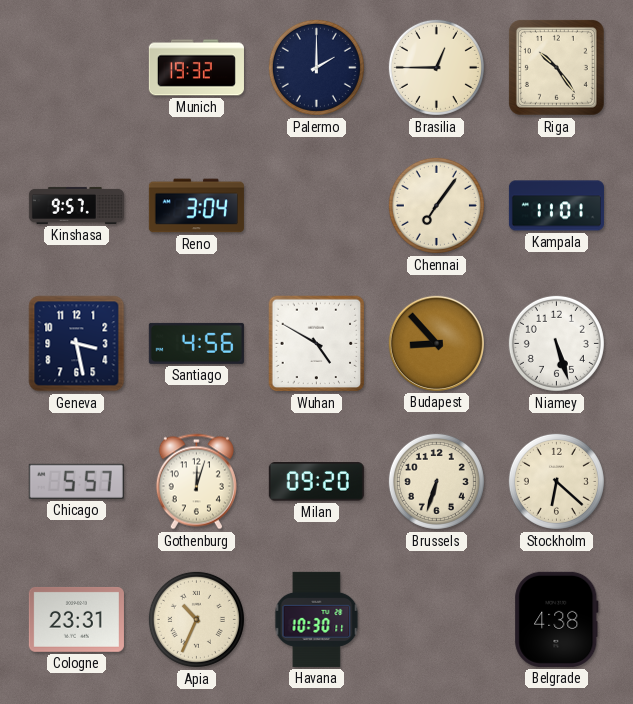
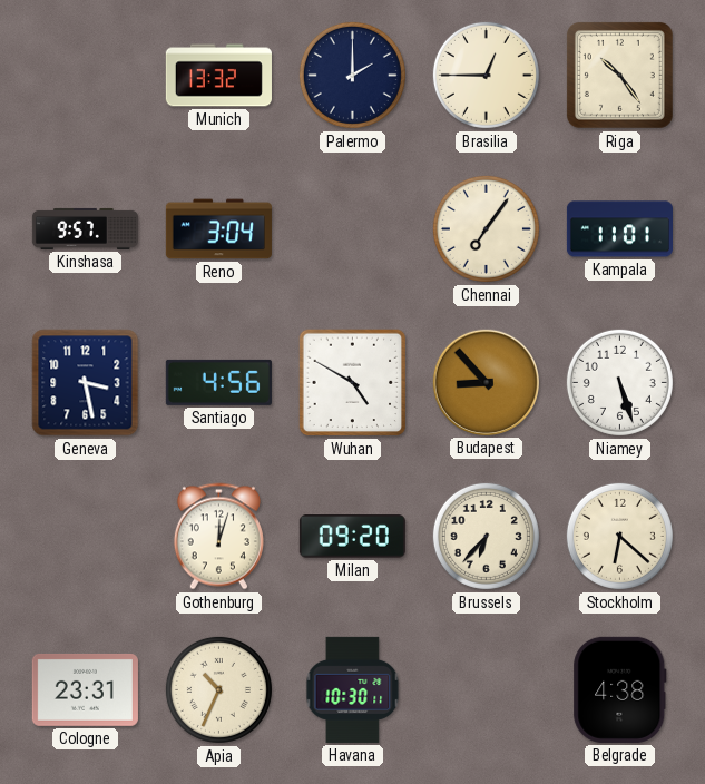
Munich: 19:32 -> 13:32 (218, 76)
Chicago: 5:57 -> none (76, 481)
Brussels: 6:33 -> 6:37 (486, 536)
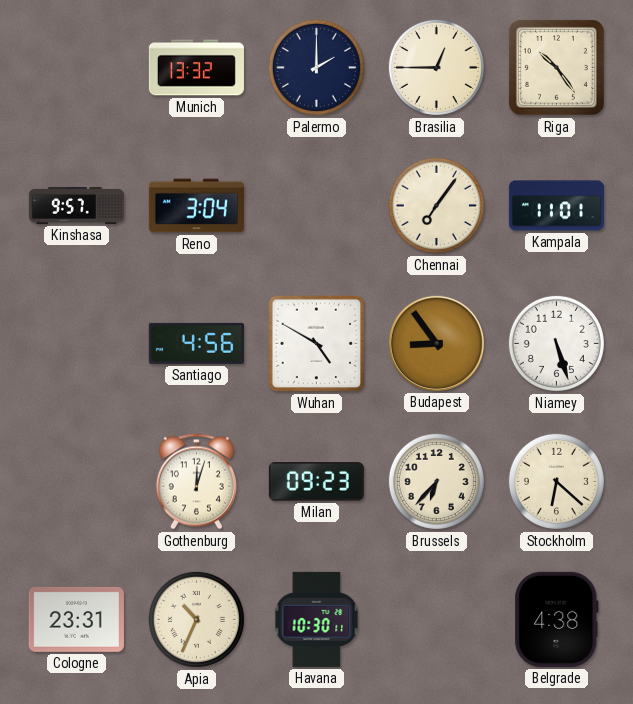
Geneva: 3:28 -> none (86, 383)
Budapest: 8:53 -> 8:54 (436, 343)
Milan: 09:20 -> 09:23 (316, 482)
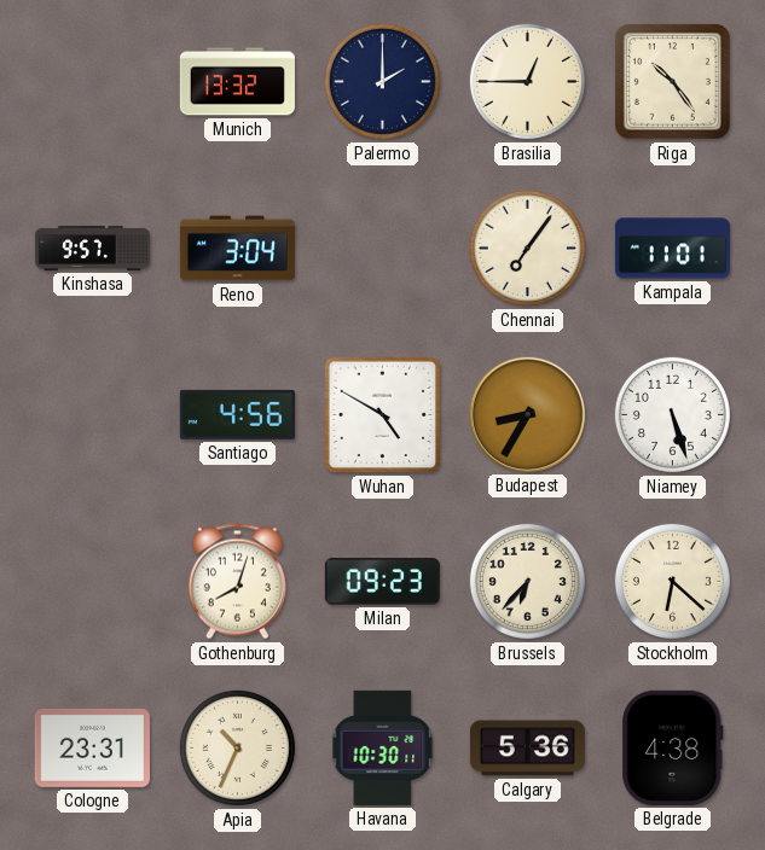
Budapest: 8:54 -> 8:35 (527, 414)
Gothenburg: 12:03 -> 8:03 (237, 582)
Calgary: none -> 5:36 (527, 749)
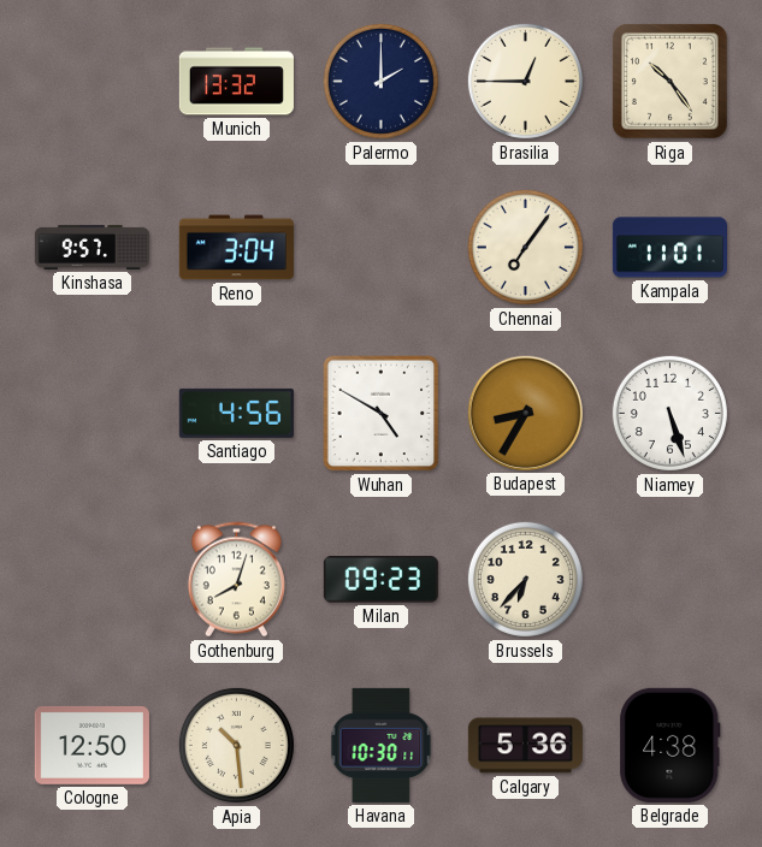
Stockholm: 6:22 -> none (672, 581)
Cologne: 23:31 -> 12:50 (91, 745)
Apia: 10:34 -> 10:29 (236, 745)
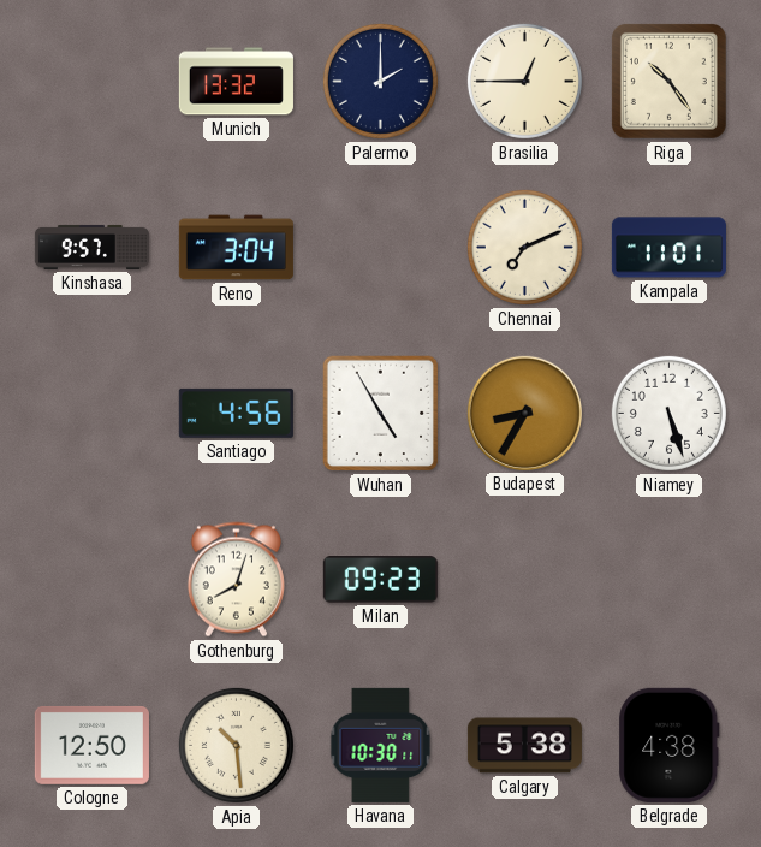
Chennai: 7:06 -> 7:11 (524, 247)
Wuhan: 4:50 -> 4:55 (381, 414)
Brussels: 6:37 -> none (525, 579)
Calgary: 5:36 -> 5:38 (524, 746)
